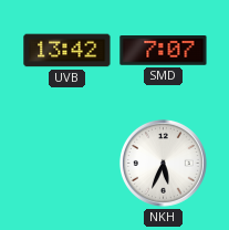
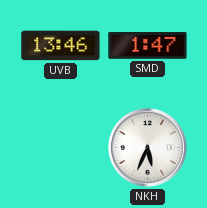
UVB: 13:42 -> 13:46 (61, 46)
SMD: 7:07 -> 1:47 (148, 46)
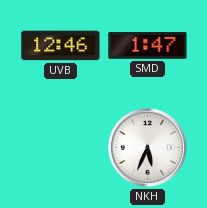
UVB: 13:46 -> 12:46 (61, 46)
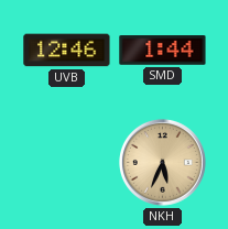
SMD: 1:47 -> 1:44 (163, 51)
NKH dial: white -> champagne (162, 162)
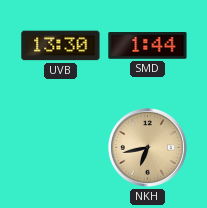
UVB: 12:46 -> 13:30 (61, 46)
NKH: 5:34 -> 6:43 (147, 147)
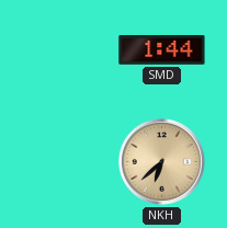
UVB: 13:30 -> none (61, 46)
NKH: 6:43 -> 6:38 (161, 161)
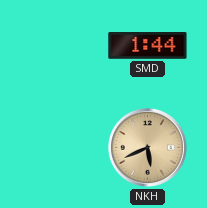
NKH: 6:38 -> 5:41 (147, 147)
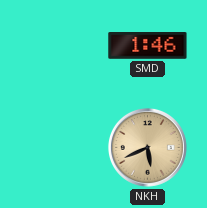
SMD: 1:44 -> 1:46 (148, 46)
